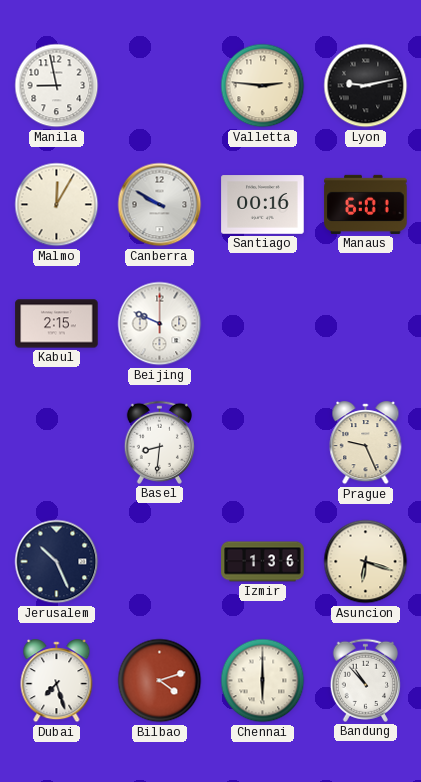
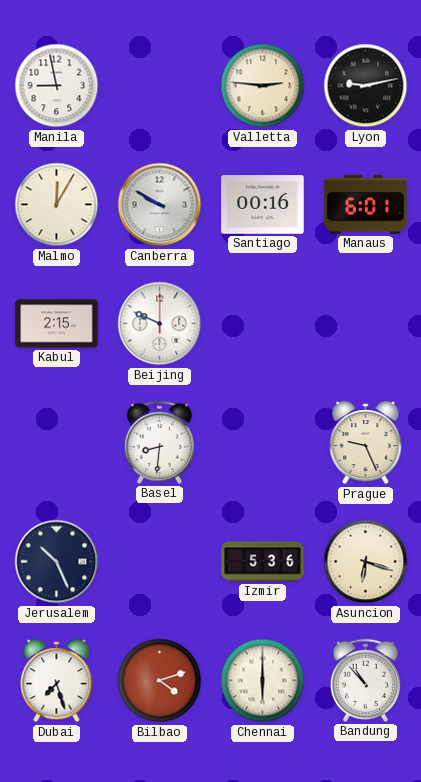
Izmir: 1:36 -> 5:36 (263, 562)
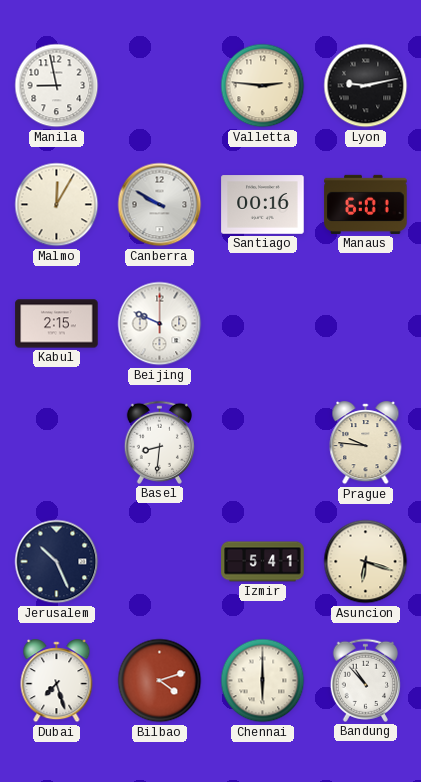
Prague: 9:26 -> 9:46 (366, 443)
Izmir: 5:36 -> 5:41 (263, 562)
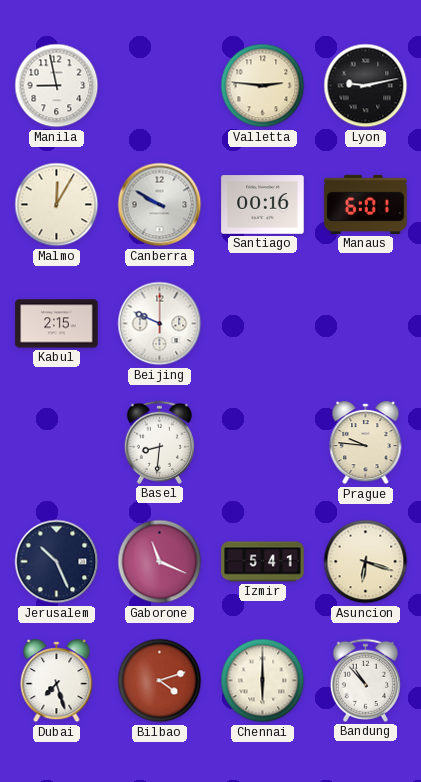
Gaborone: none -> 11:19 (160, 562)
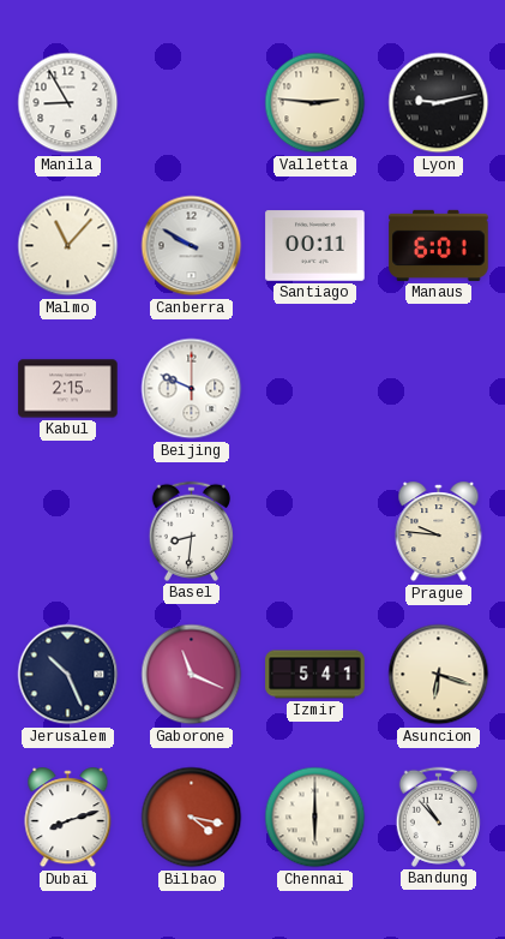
Manila: 8:58 -> 8:55 (68, 103)
Malmo: 12:05 -> 11:07 (68, 246)
Santiago: 00:16 -> 00:11 (315, 246)
Dubai: 7:27 -> 8:12 (68, 818)
Bilbao: 4:12 -> 4:17 (192, 818)
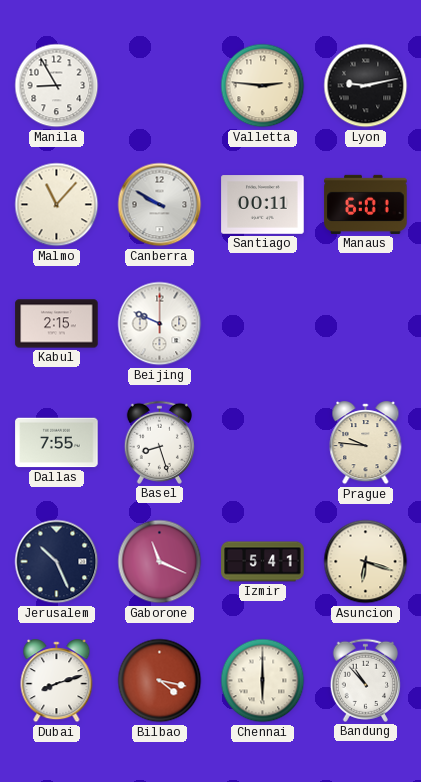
Dallas: none -> 7:55 (57, 443)
Basel: 8:31 -> 8:27 (159, 442)
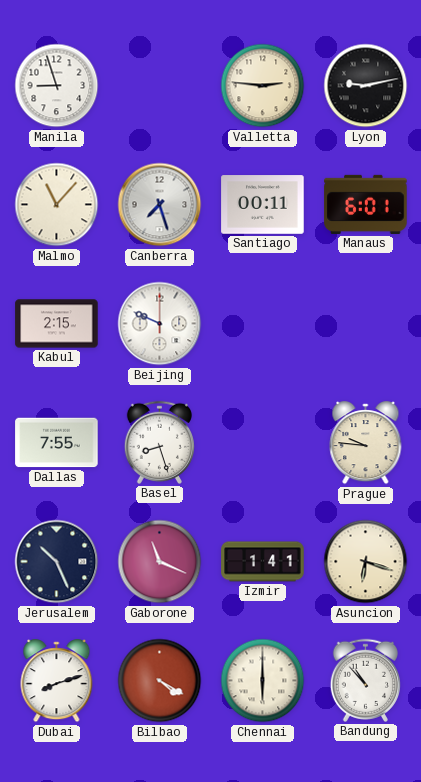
Manila: 8:55 -> 8:57 (57, 86)
Canberra: 9:50 -> 7:27 (160, 205)
Izmir: 5:41 -> 1:41 (263, 562)
Bilbao: 4:17 -> 4:20 (160, 681)
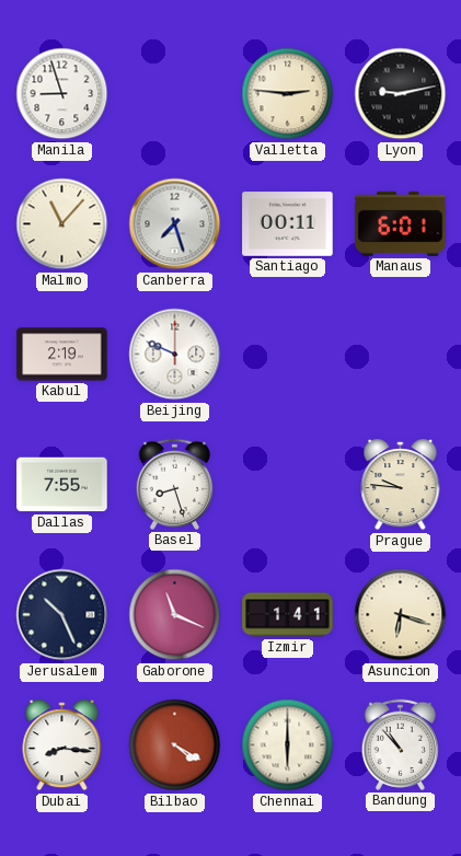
Kabul: 2:15 -> 2:19 (62, 355)
Dubai: 8:12 -> 8:16 (62, 745)
